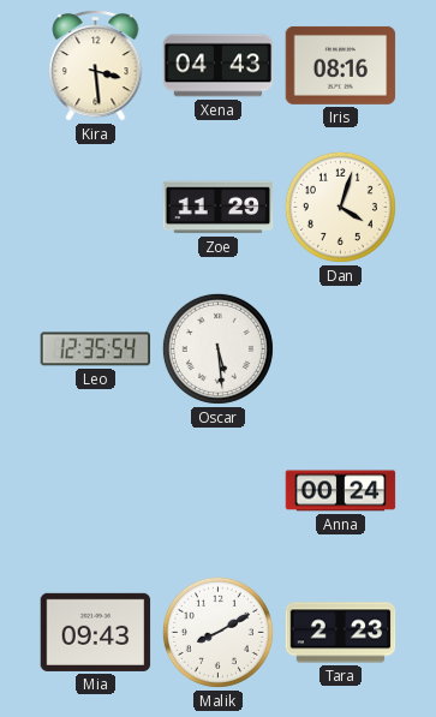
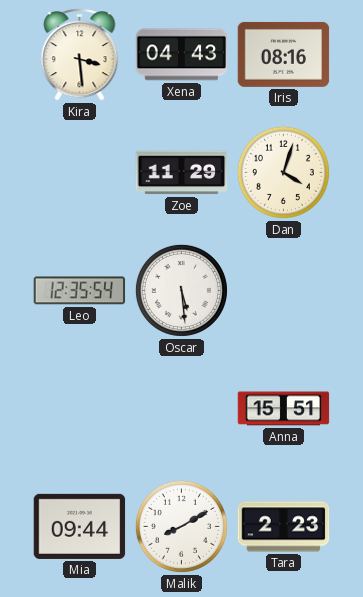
Anna: 00:24 -> 15:51 (284, 409)
Mia: 09:43 -> 09:44 (80, 526)
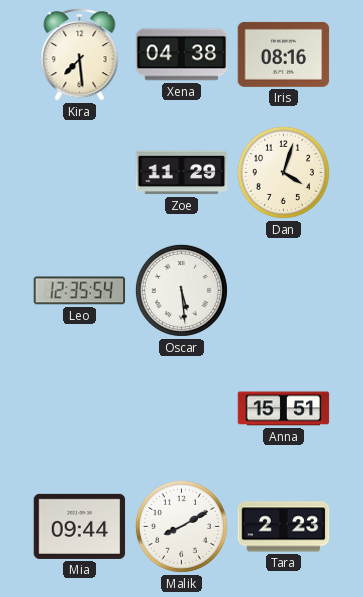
Kira: 3:29 -> 7:29 (80, 54)
Xena: 04:43 -> 04:38 (182, 55)
